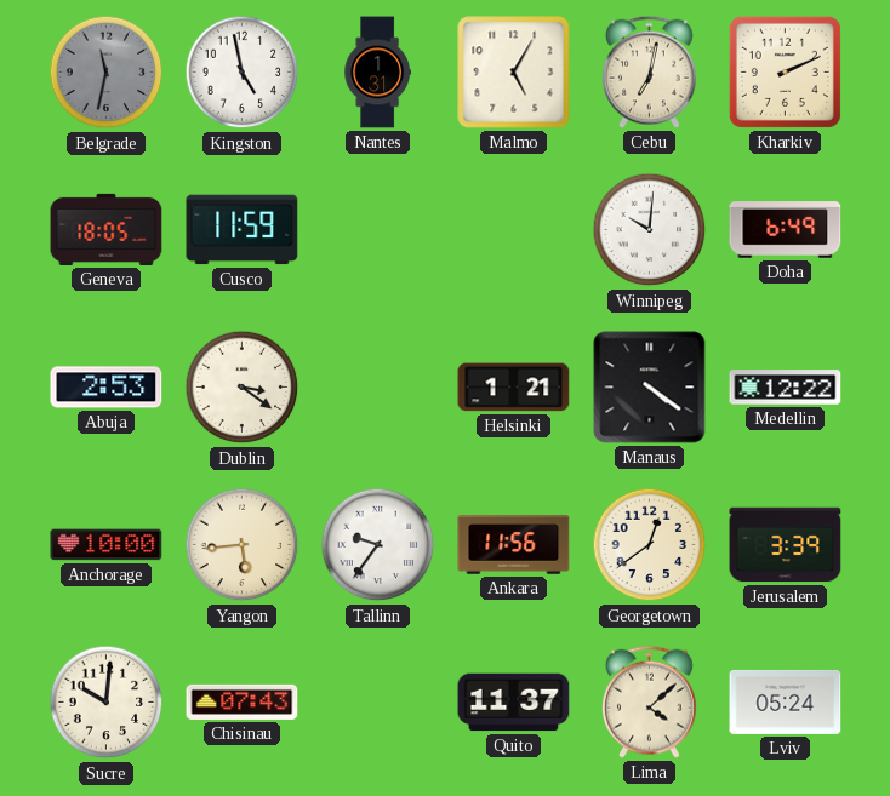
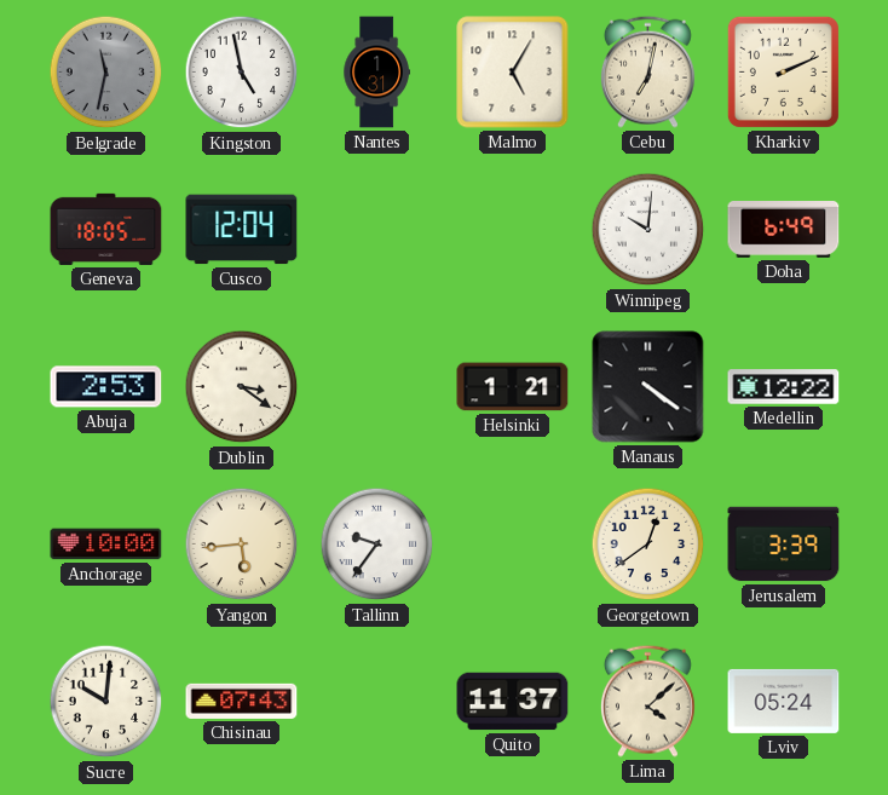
Cusco: 11:59 -> 12:04 (242, 230)
Ankara: 11:56 -> none (514, 545)
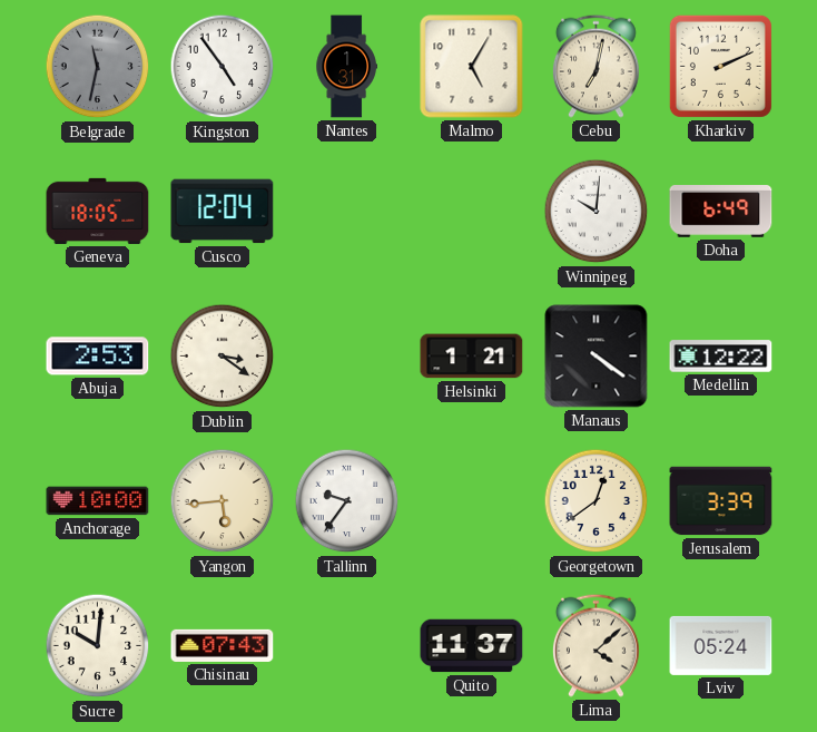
Kingston: 4:58 -> 4:54 (223, 67)
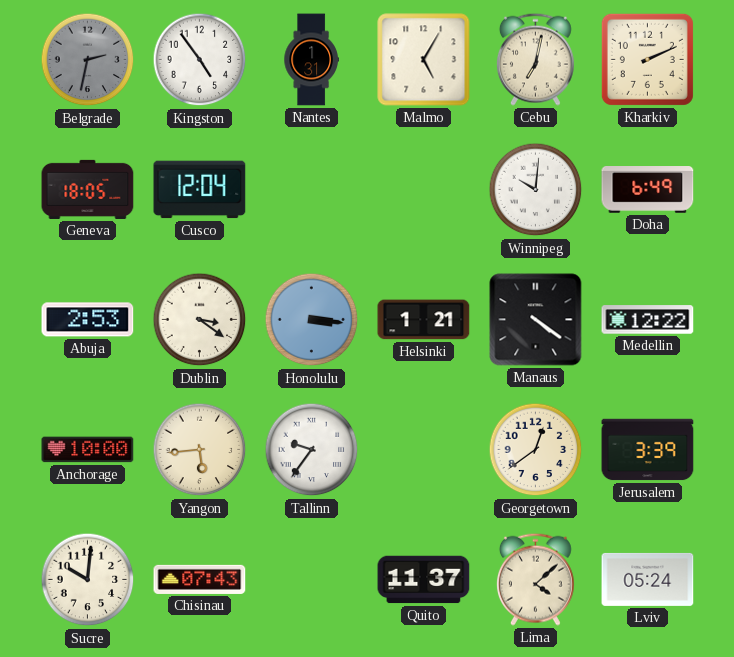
Belgrade: 11:32 -> 2:32 (88, 60)
Honolulu: none -> 3:16 (312, 320)
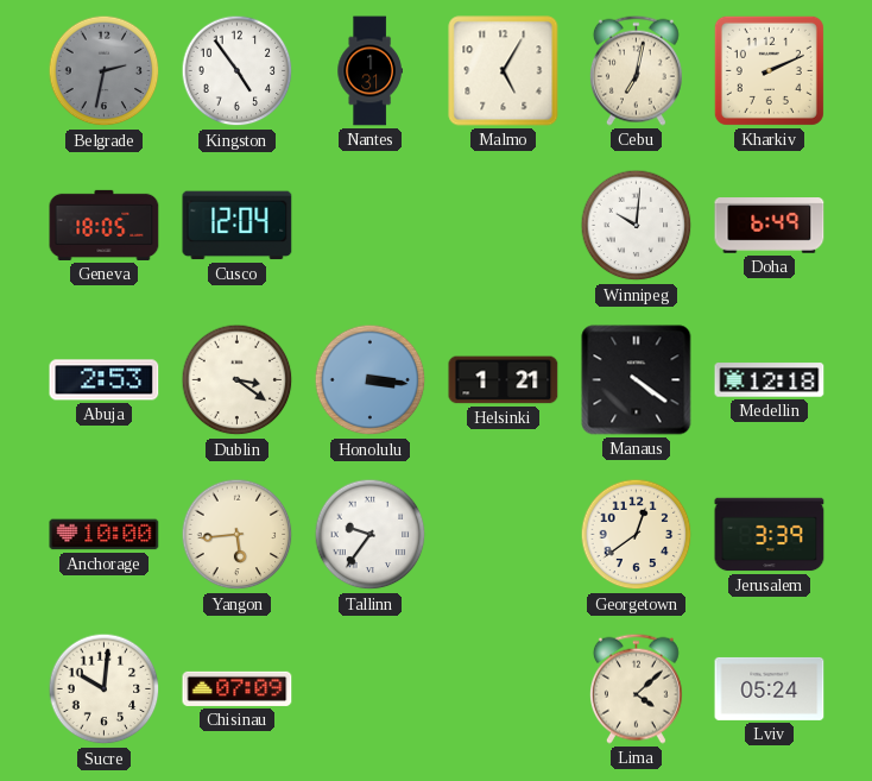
Medellin: 12:22 -> 12:18 (770, 380)
Chisinau: 07:43 -> 07:09 (238, 688)
Quito: 11:37 -> none (424, 580)
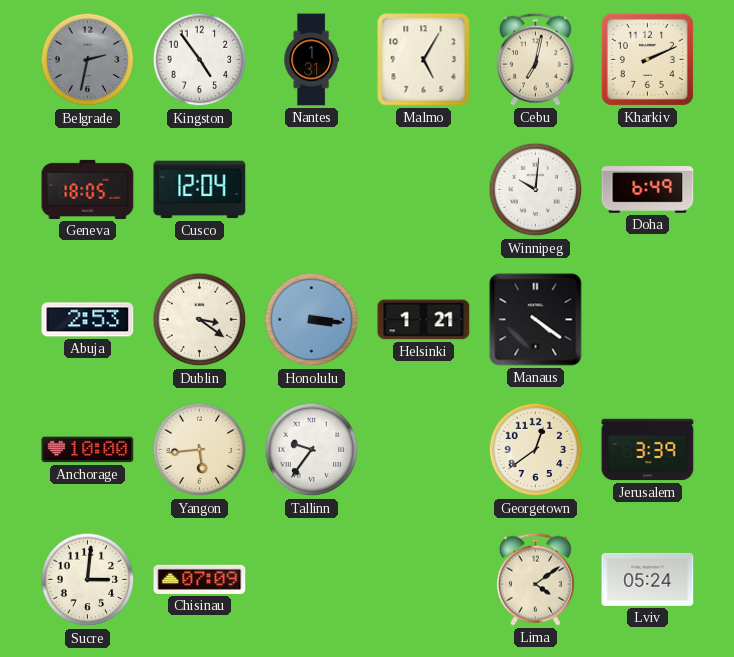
Medellin: 12:18 -> none (770, 380)
Sucre: 10:01 -> 3:01 (88, 580)
Lima: 4:08 -> 4:09 (535, 579)
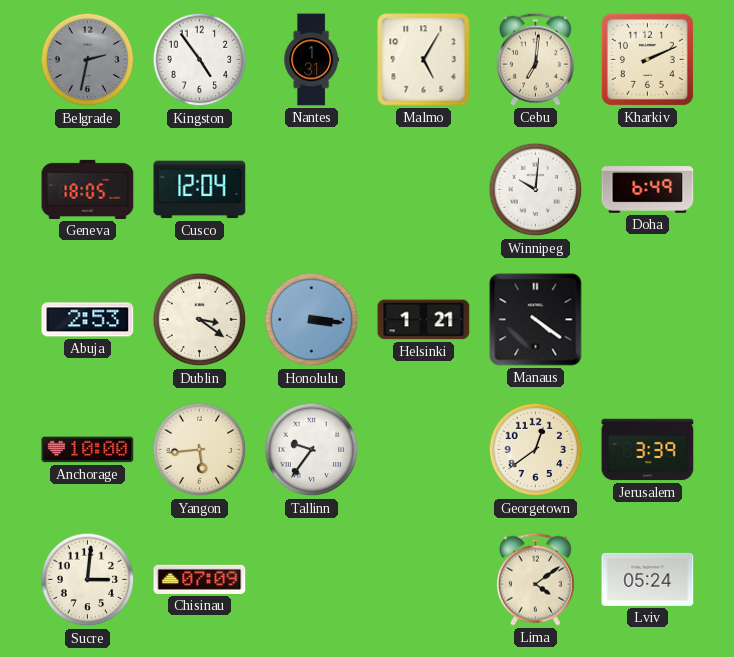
Cebu: 7:02 -> 7:01 (535, 59)
